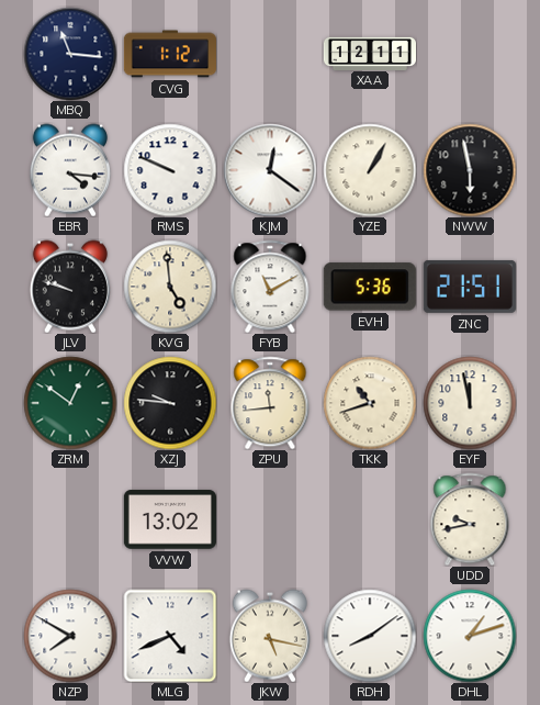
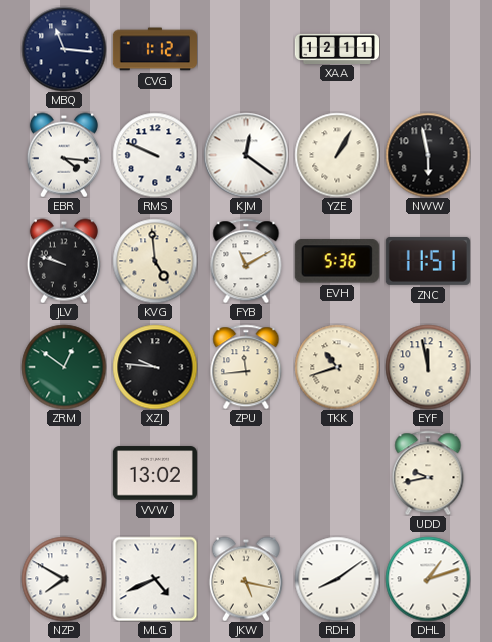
ZNC: 21:51 -> 11:51 (428, 261)
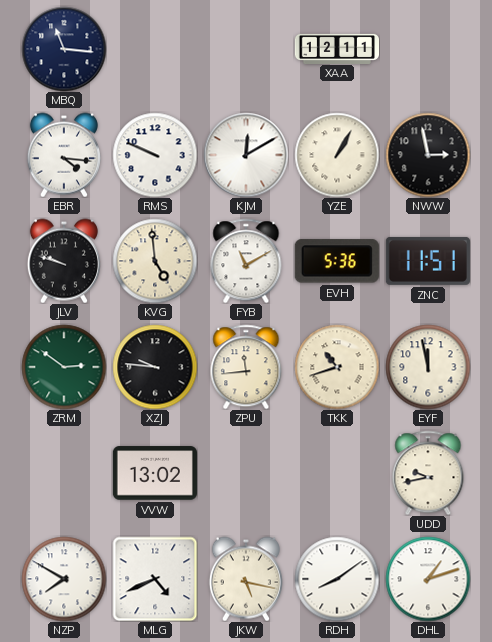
CVG: 1:12 -> none (155, 49)
KJM: 12:21 -> 12:10 (246, 155)
NWW: 5:58 -> 2:58 (428, 155)
ZRM: 12:51 -> 2:51 (64, 367)
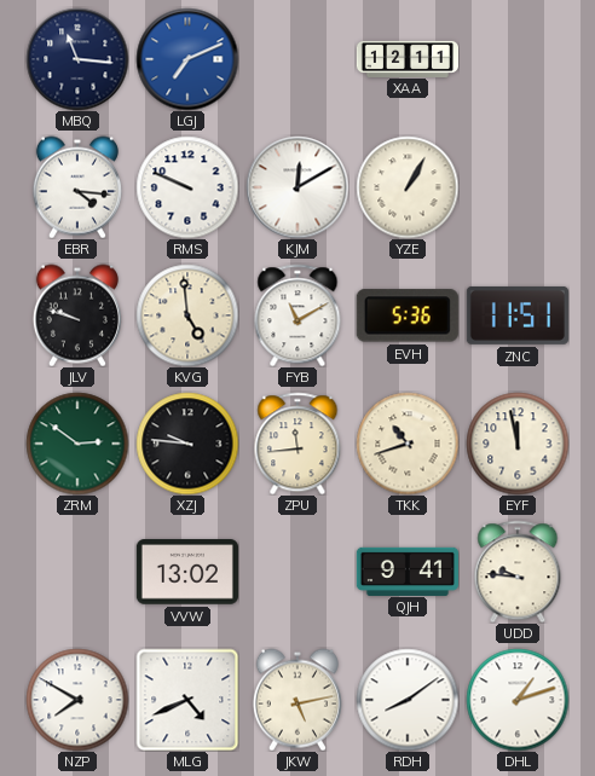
LGJ: none -> 7:11 (187, 59)
NWW: 2:58 -> none (428, 155)
QJH: none -> 9:41 (408, 571)
UDD: 9:43 -> 9:46 (518, 572)
JKW: 5:17 -> 5:13 (297, 700)
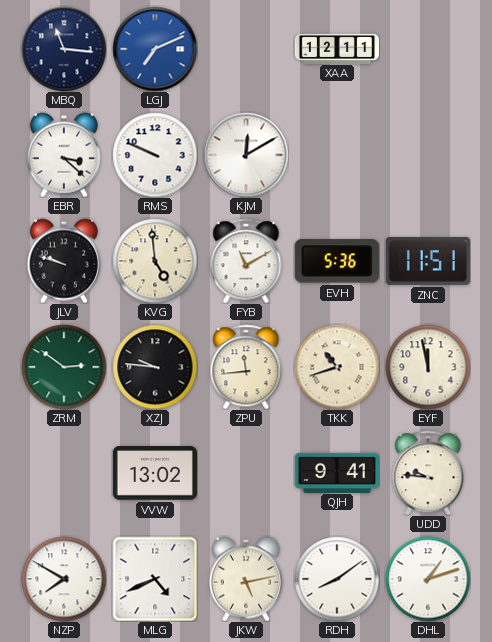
EBR: 4:16 -> 3:22 (64, 155)
YZE: 1:05 -> none (408, 187)
